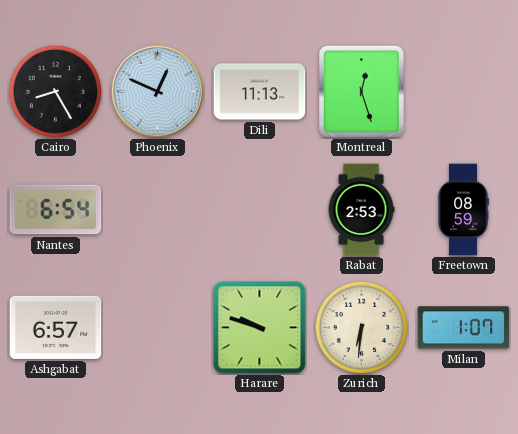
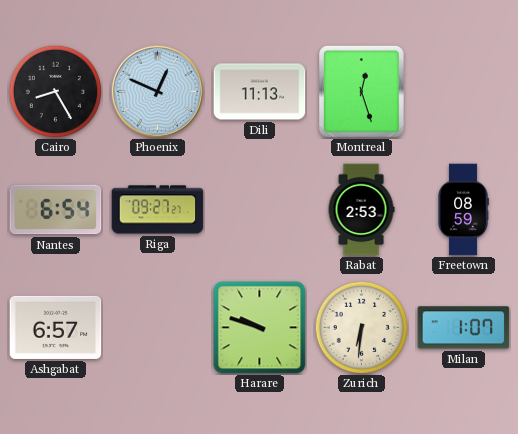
Riga: none -> 09:27 (158, 210)
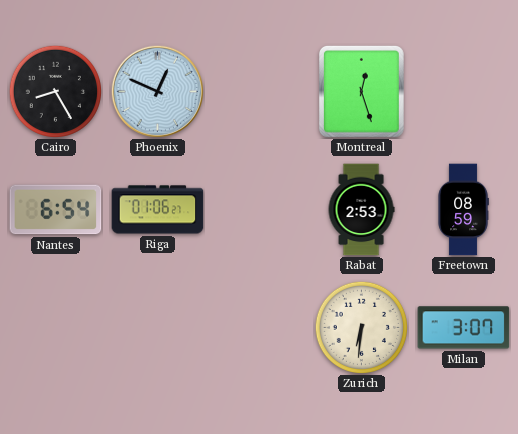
Dili: 11:13 -> none (260, 92)
Riga: 09:27 -> 01:06 (158, 210)
Ashgabat: 6:57 -> none (56, 327)
Harare: 9:48 -> none (260, 328)
Milan: 1:07 -> 3:07 (464, 328)
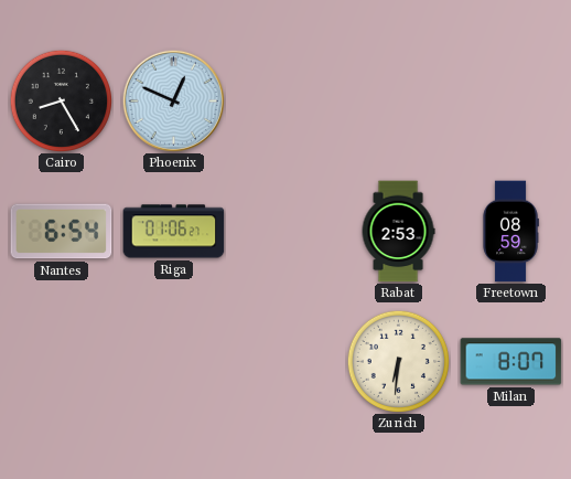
Montreal: 12:27 -> none (361, 91)
Milan: 3:07 -> 8:07 (511, 362)
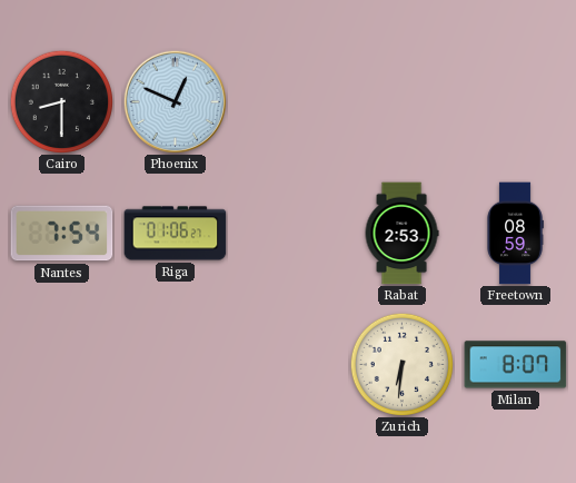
Cairo: 8:25 -> 8:30 (61, 101)
Nantes: 6:54 -> 7:54 (62, 234)
